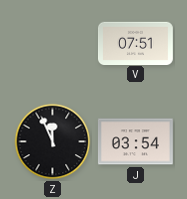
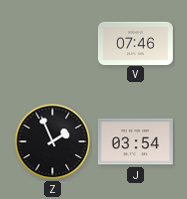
V: 07:51 -> 07:46 (136, 43)
Z: 11:56 -> 1:56 (53, 142)
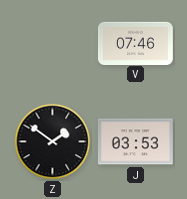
Z: 1:56 -> 1:51 (53, 142)
J: 03:54 -> 03:53 (135, 142)
